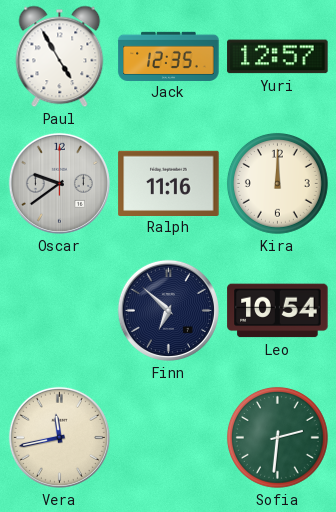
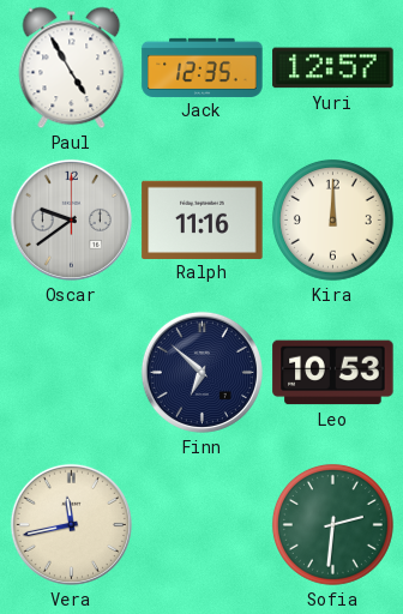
Leo: 10:54 -> 10:53 (333, 373)
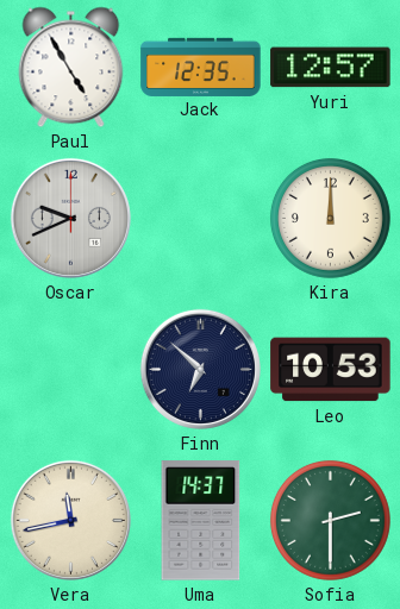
Oscar: 9:39 -> 9:41 (70, 218)
Ralph: 11:16 -> none (203, 219)
Uma: none -> 14:37 (201, 521)
Sofia: 2:31 -> 2:30 (330, 520)
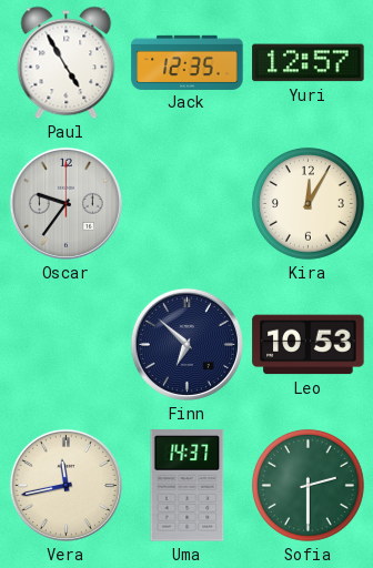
Oscar: 9:41 -> 9:36 (65, 203)
Kira: 12:00 -> 12:05 (308, 203)
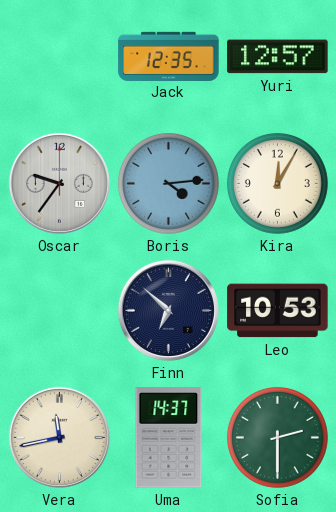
Paul: 4:55 -> none (67, 63)
Boris: none -> 4:14 (168, 183)
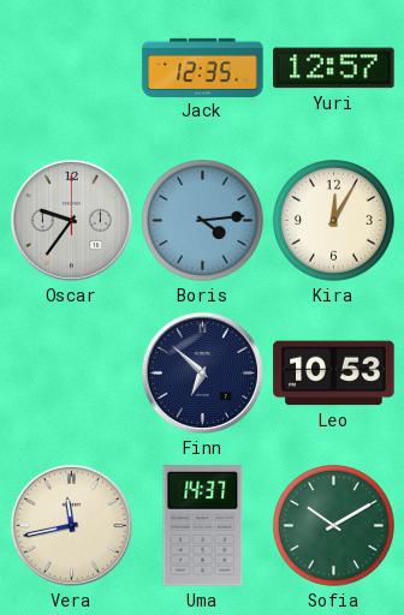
Sofia: 2:30 -> 10:10 (333, 525)
